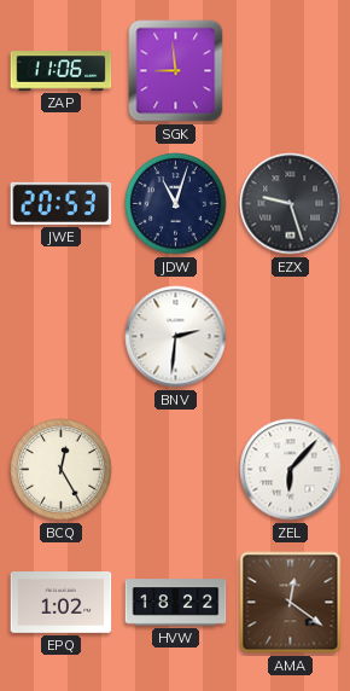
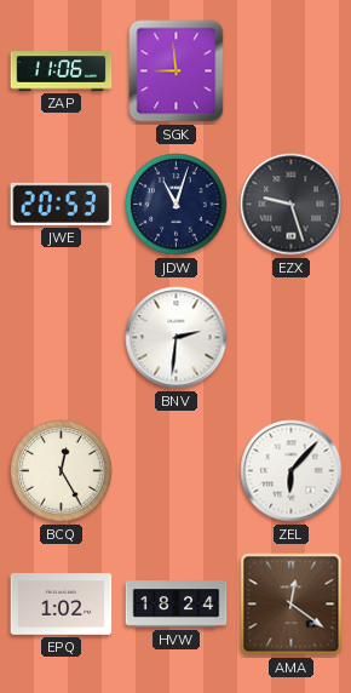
HVW: 18:22 -> 18:24 (177, 605)
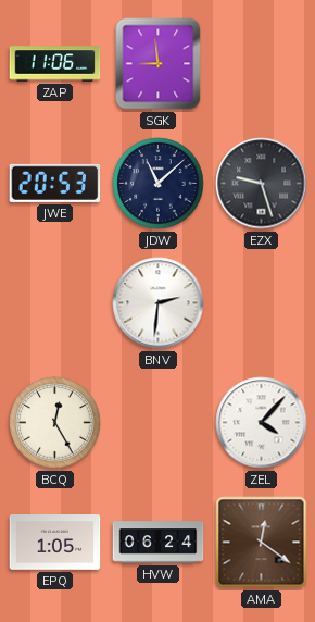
JDW: 11:03 -> 11:08 (159, 184)
ZEL: 6:07 -> 4:07 (262, 423)
EPQ: 1:02 -> 1:05 (55, 543)
HVW: 18:24 -> 06:24 (159, 543)
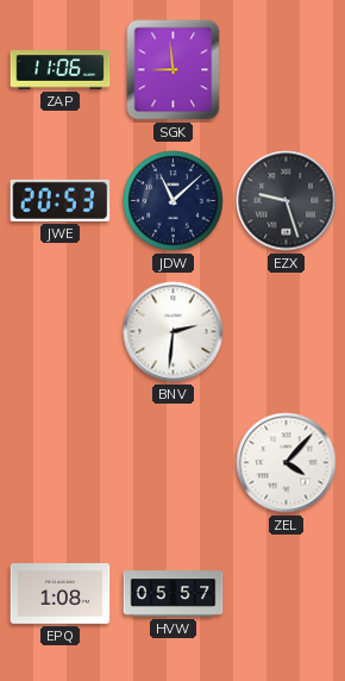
BCQ: 12:25 -> none (55, 423)
EPQ: 1:05 -> 1:08 (61, 594)
HVW: 06:24 -> 05:57 (174, 594)
AMA: 12:21 -> none (262, 543)
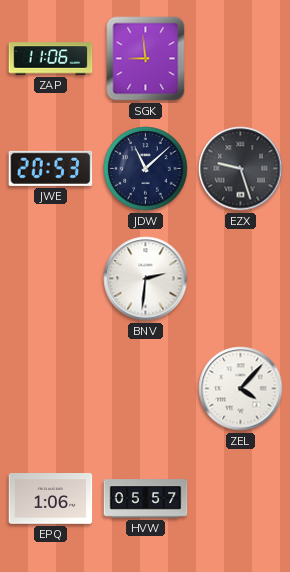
EPQ: 1:08 -> 1:06 (51, 499)
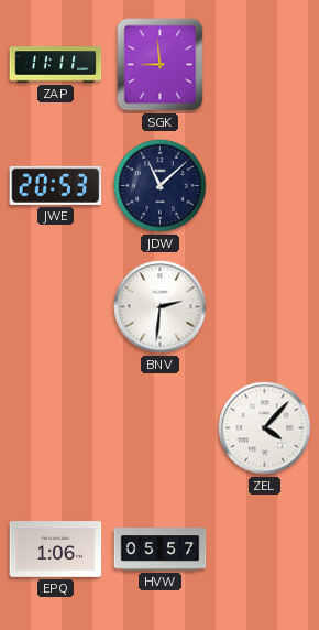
ZAP: 11:06 -> 11:11 (56, 65)
EZX: 9:27 -> none (241, 169)
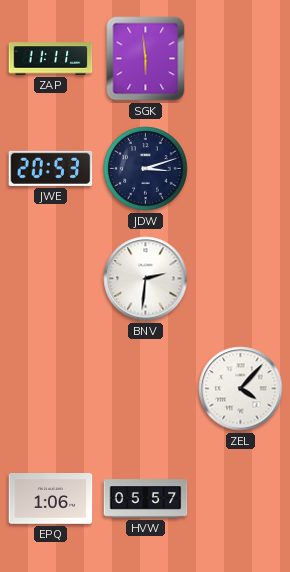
SGK: 8:59 -> 5:59 (146, 59)
JDW: 11:08 -> 3:12 (146, 169)
